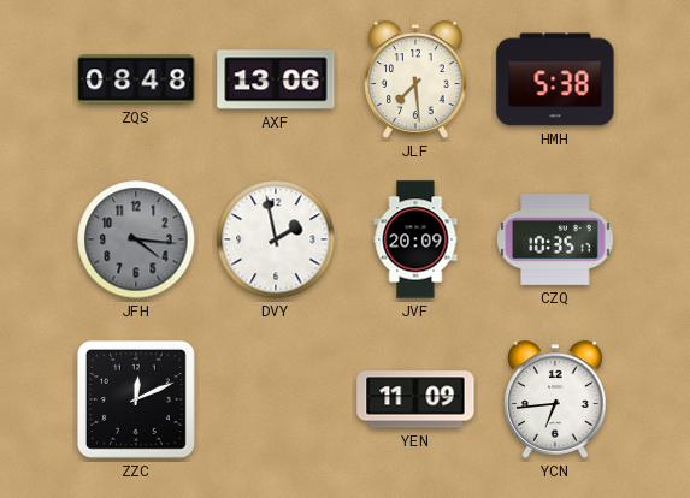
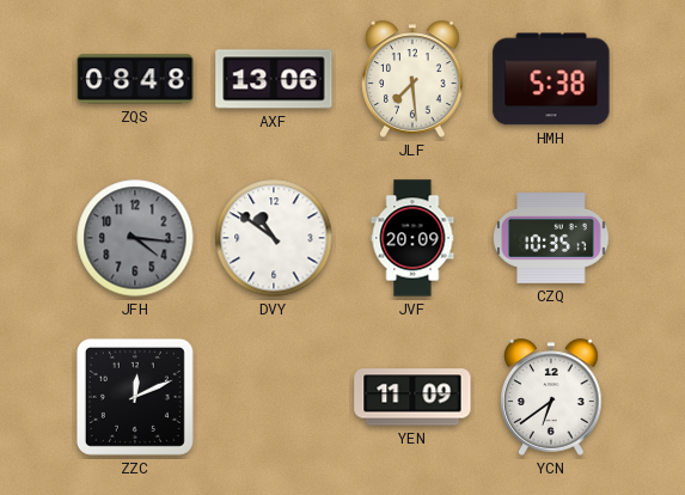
DVY: 1:58 -> 10:51 (274, 238)
YCN: 6:44 -> 6:39 (551, 397)
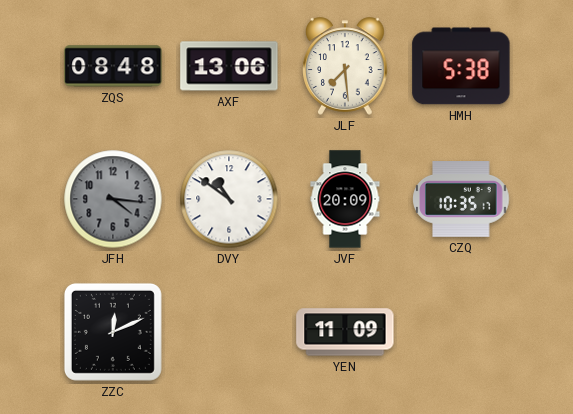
YCN: 6:39 -> none (551, 397)
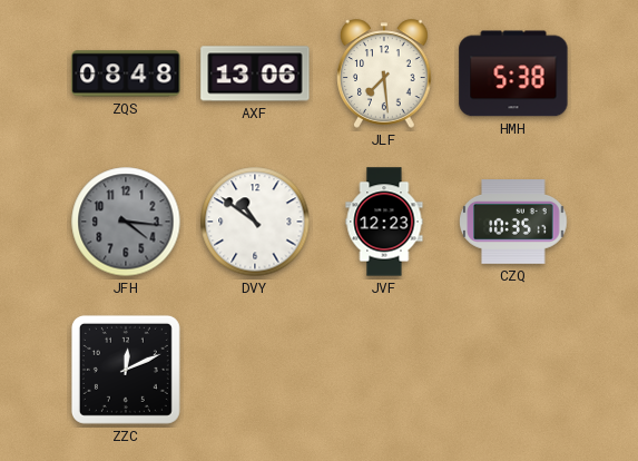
JVF: 20:09 -> 12:23 (384, 222)
YEN: 11:09 -> none (345, 332)
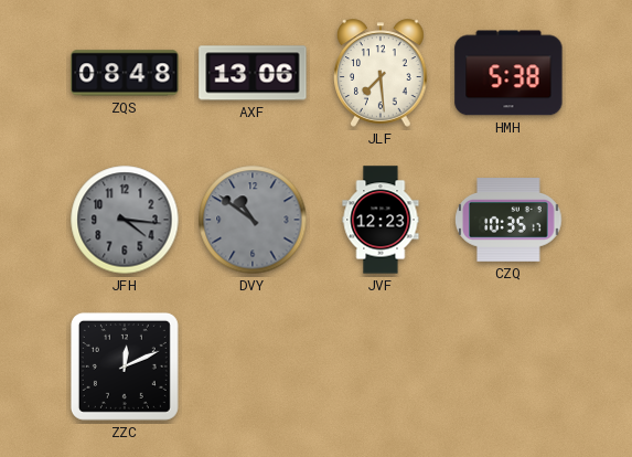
DVY dial: white -> grey (253, 220)
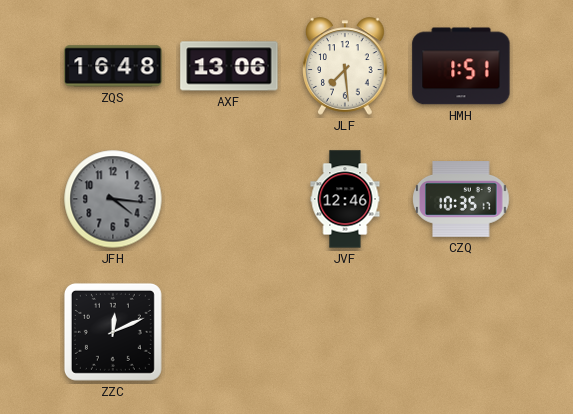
ZQS: 08:48 -> 16:48 (113, 66)
HMH: 5:38 -> 1:51 (461, 66)
DVY: 10:51 -> none (253, 220)
JVF: 12:23 -> 12:46 (345, 199)
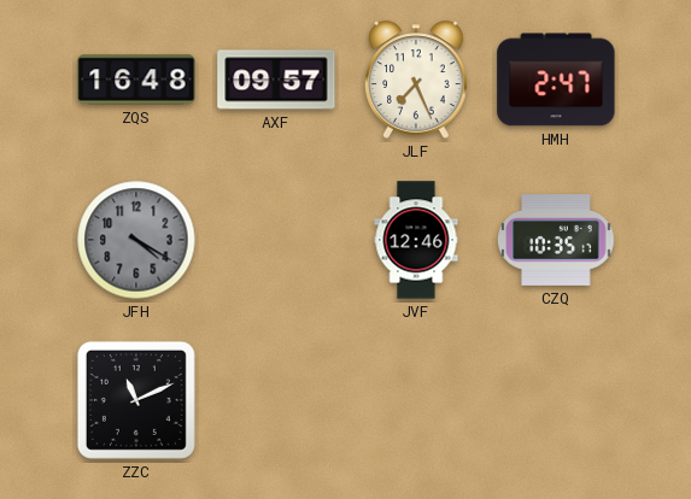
AXF: 13:06 -> 09:57 (276, 80)
JLF: 7:29 -> 7:26 (416, 80)
HMH: 1:51 -> 2:47 (556, 80)
JFH: 4:16 -> 4:20 (136, 240)
ZZC: 12:11 -> 11:11 (136, 400)
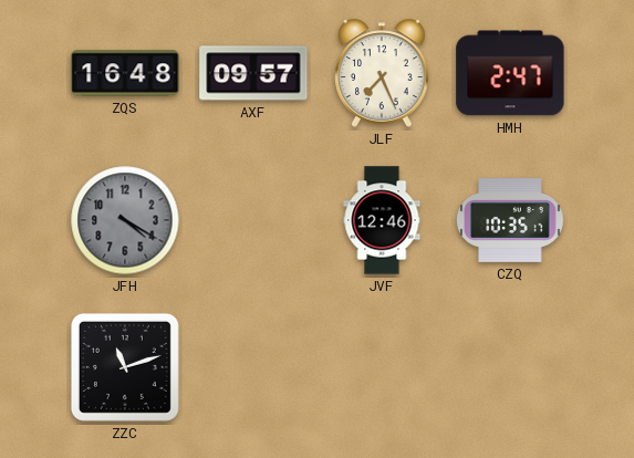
ZZC: 11:11 -> 11:12 (125, 367)
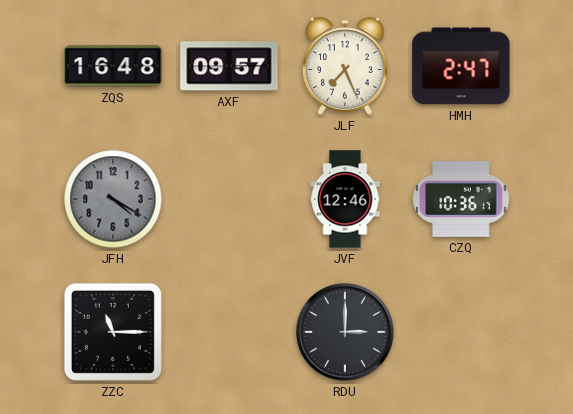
CZQ: 10:35 -> 10:36 (461, 200)
ZZC: 11:12 -> 11:15 (113, 332)
RDU: none -> 3:00 (345, 332)
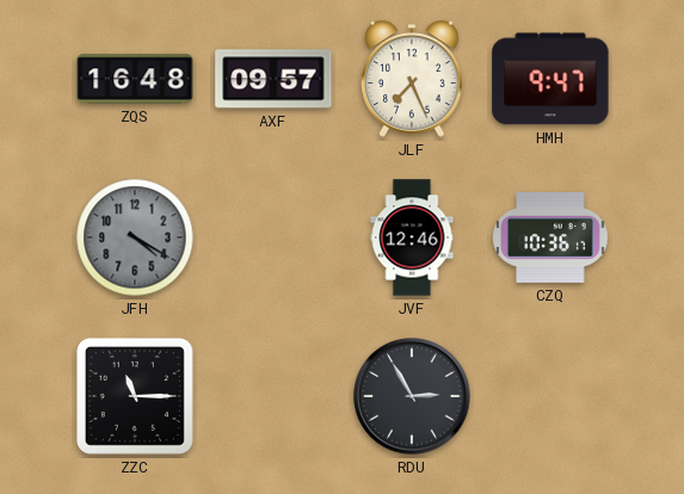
HMH: 2:47 -> 9:47 (550, 79)
RDU: 3:00 -> 2:55 (412, 396)
